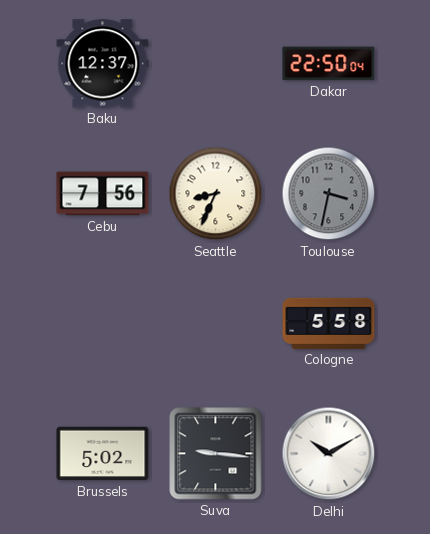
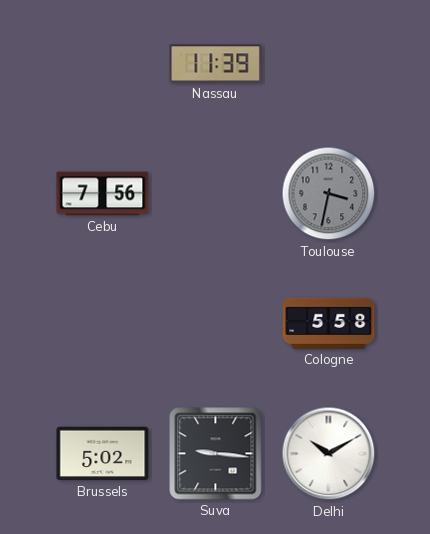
Baku: 12:37 -> none (103, 64)
Nassau: none -> 11:39 (216, 64)
Dakar: 22:50 -> none (329, 64)
Seattle: 8:34 -> none (216, 194)
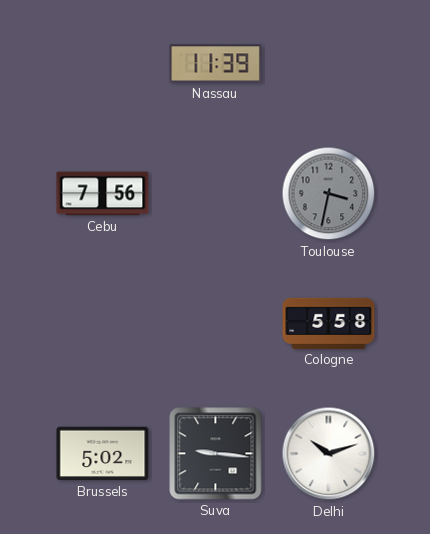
Delhi: 10:10 -> 10:12 (329, 454)
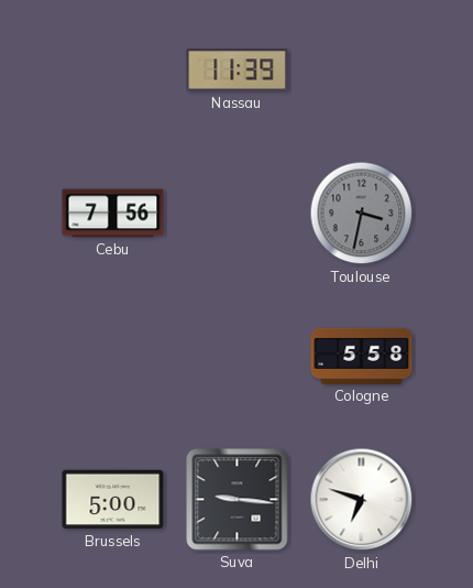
Brussels: 5:02 -> 5:00 (113, 500)
Delhi: 10:12 -> 6:48 (362, 500)
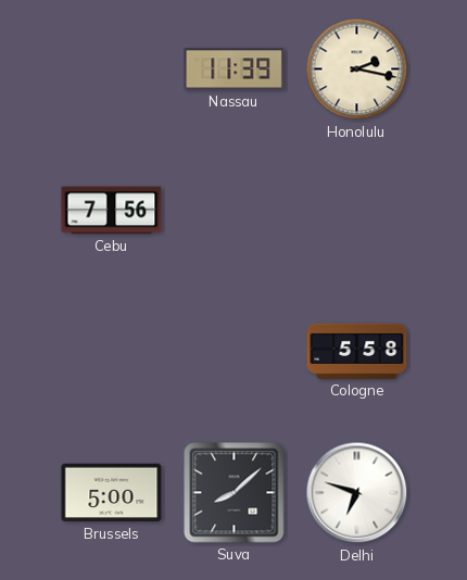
Honolulu: none -> 2:17 (357, 70)
Toulouse: 3:32 -> none (362, 214)
Suva: 9:16 -> 8:08 (235, 493)
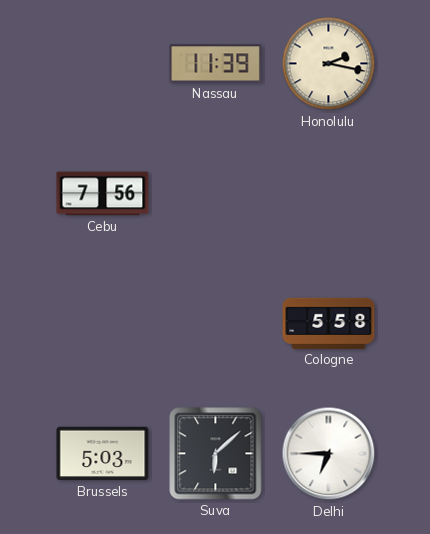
Brussels: 5:00 -> 5:03 (103, 454)
Suva: 8:08 -> 6:08 (216, 454)
Delhi: 6:48 -> 6:45 (329, 454)
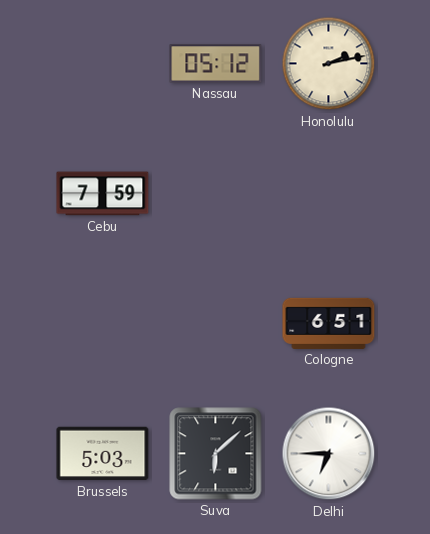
Nassau: 11:39 -> 05:12 (216, 64)
Honolulu: 2:17 -> 2:13 (329, 64)
Cebu: 7:56 -> 7:59 (103, 194)
Cologne: 5:58 -> 6:51 (329, 323)
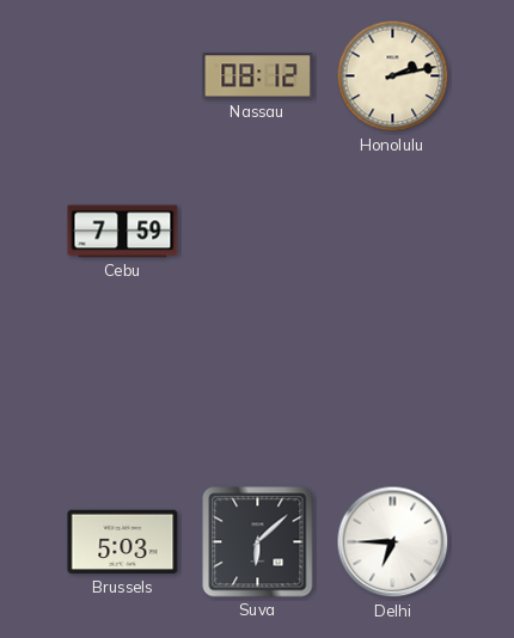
Nassau: 05:12 -> 08:12 (258, 76)
Cologne: 6:51 -> none (329, 323)
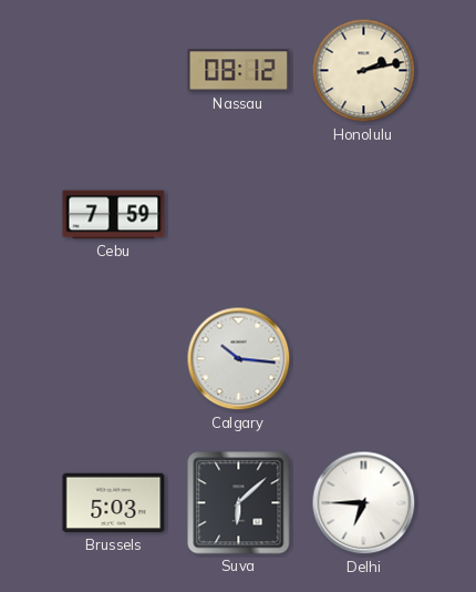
Calgary: none -> 10:16 (239, 359)
